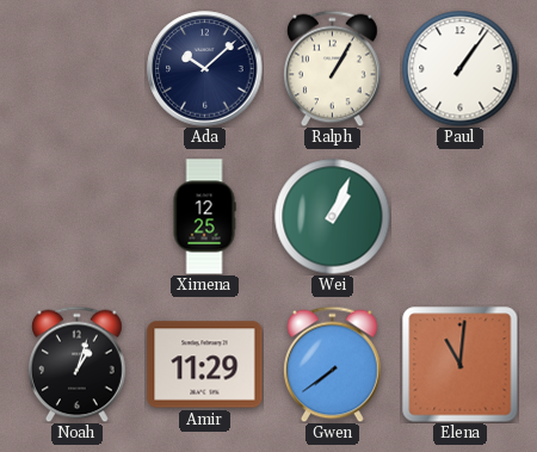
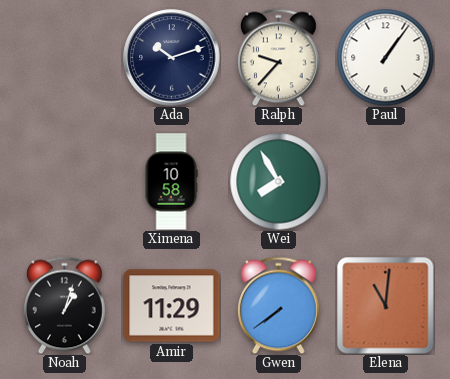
Ada: 10:08 -> 10:12 (172, 58)
Ralph: 1:05 -> 9:37 (279, 57)
Ximena: 12:25 -> 10:58 (171, 182)
Wei: 1:04 -> 7:55 (278, 181)
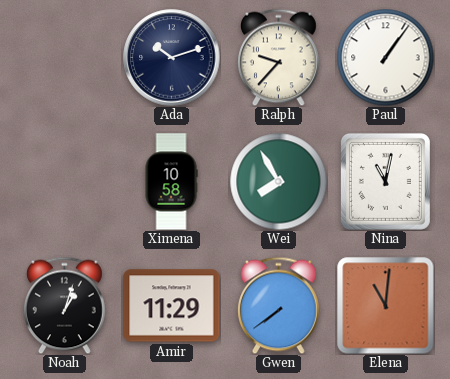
Nina: none -> 11:02 (385, 181)
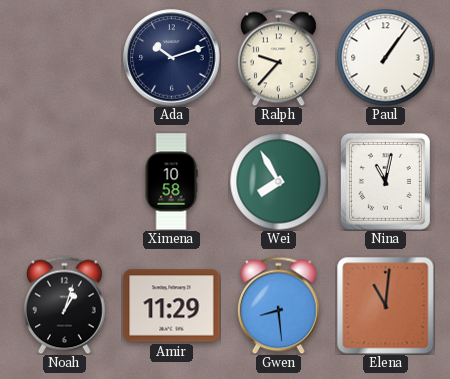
Gwen: 7:39 -> 8:29 (279, 305)
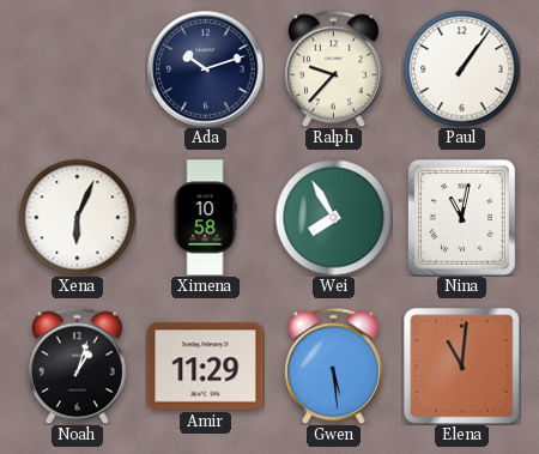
Xena: none -> 6:04 (77, 217)
Gwen: 8:29 -> 5:29 (334, 365)
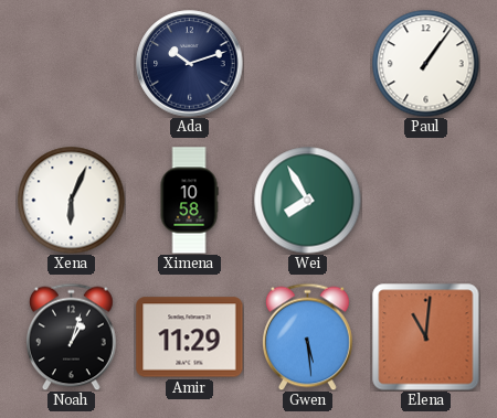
Ralph: 9:37 -> none (334, 68)
Nina: 11:02 -> none (461, 217)
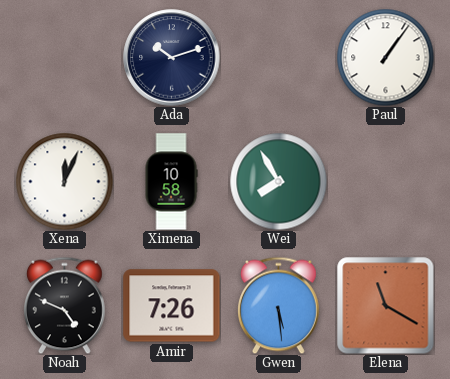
Xena: 6:04 -> 12:04 (64, 181)
Noah: 1:03 -> 4:49 (65, 305)
Amir: 11:29 -> 7:26 (172, 306)
Elena: 11:01 -> 11:20 (386, 306)
